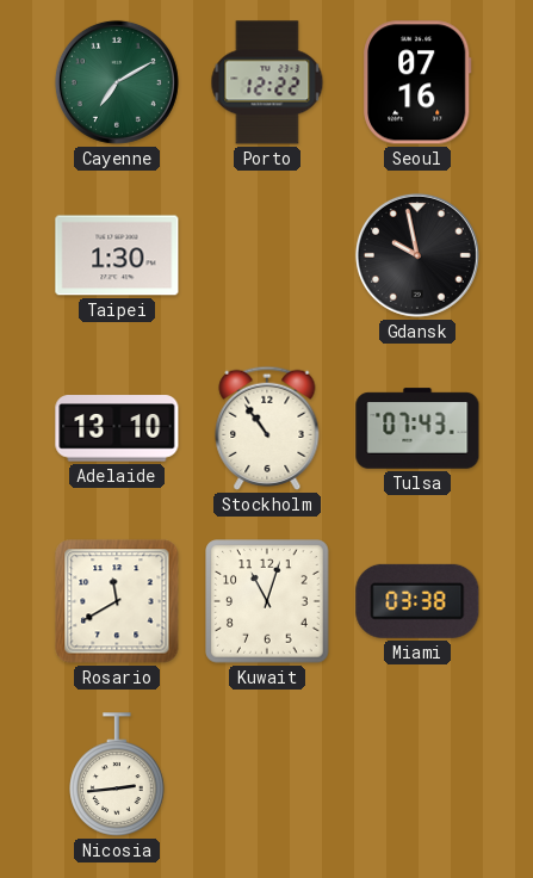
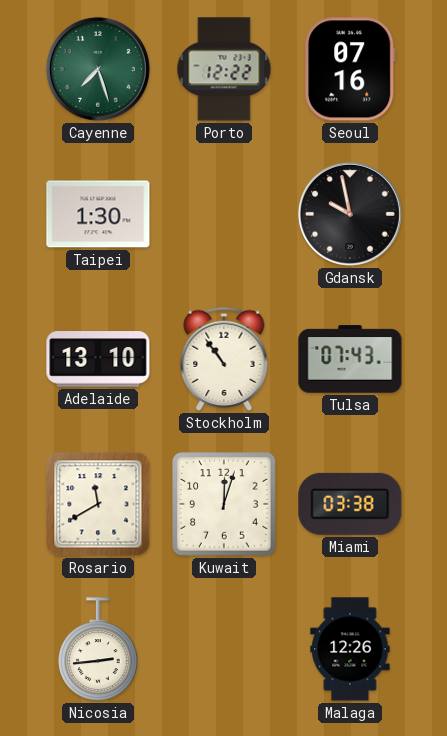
Cayenne: 7:10 -> 7:27 (98, 69)
Kuwait: 11:03 -> 12:03 (224, 504)
Malaga: none -> 12:26 (350, 649)
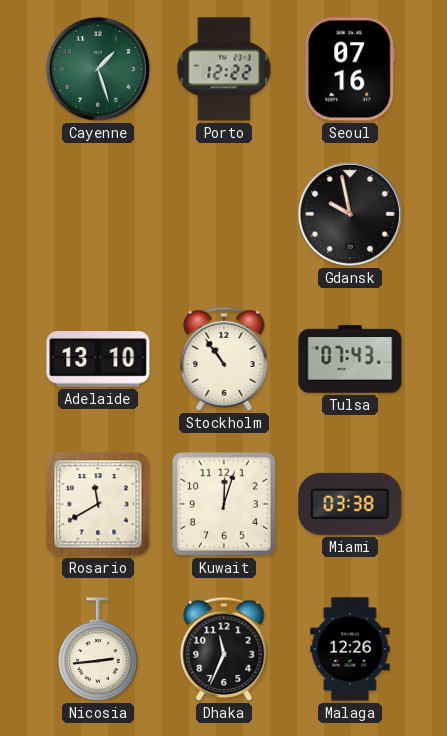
Cayenne: 7:27 -> 1:27 (98, 69)
Taipei: 1:30 -> none (98, 214)
Dhaka: none -> 11:34 (224, 649)
